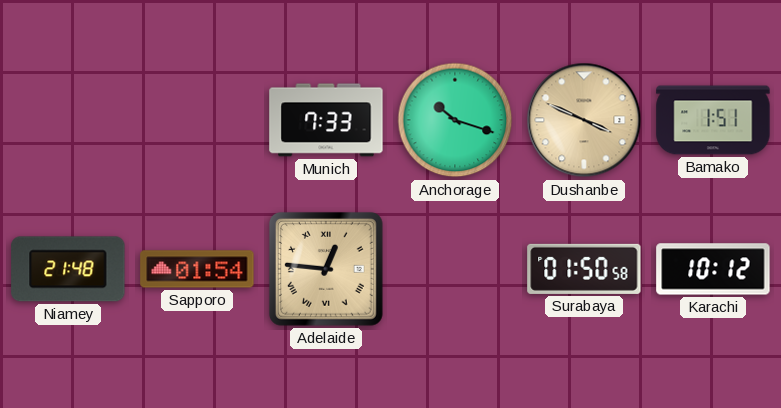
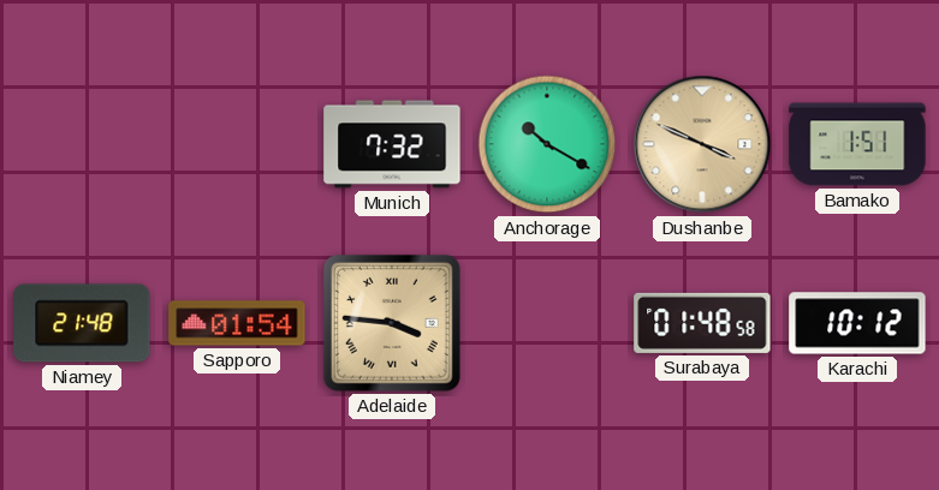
Munich: 7:33 -> 7:32 (392, 144)
Anchorage: 10:18 -> 10:20 (547, 144)
Adelaide: 12:46 -> 3:46 (392, 323)
Surabaya: 01:50 -> 01:48 (702, 323)
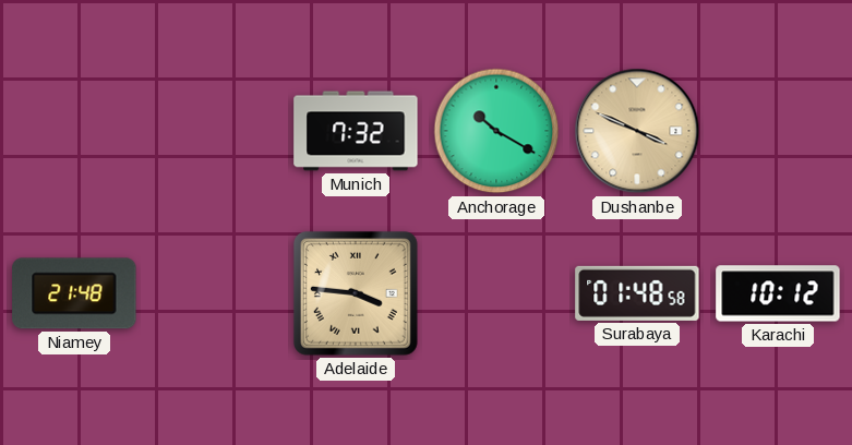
Bamako: 1:51 -> none (857, 144)
Sapporo: 01:54 -> none (237, 323)
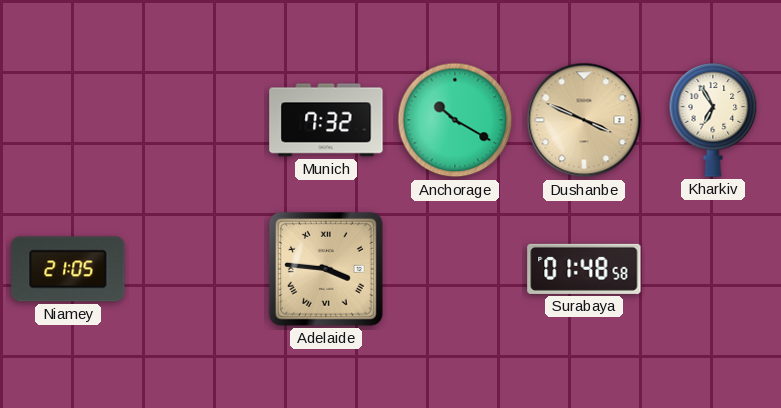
Kharkiv: none -> 6:55 (713, 120)
Niamey: 21:48 -> 21:05 (68, 269)
Karachi: 10:12 -> none (778, 293)
